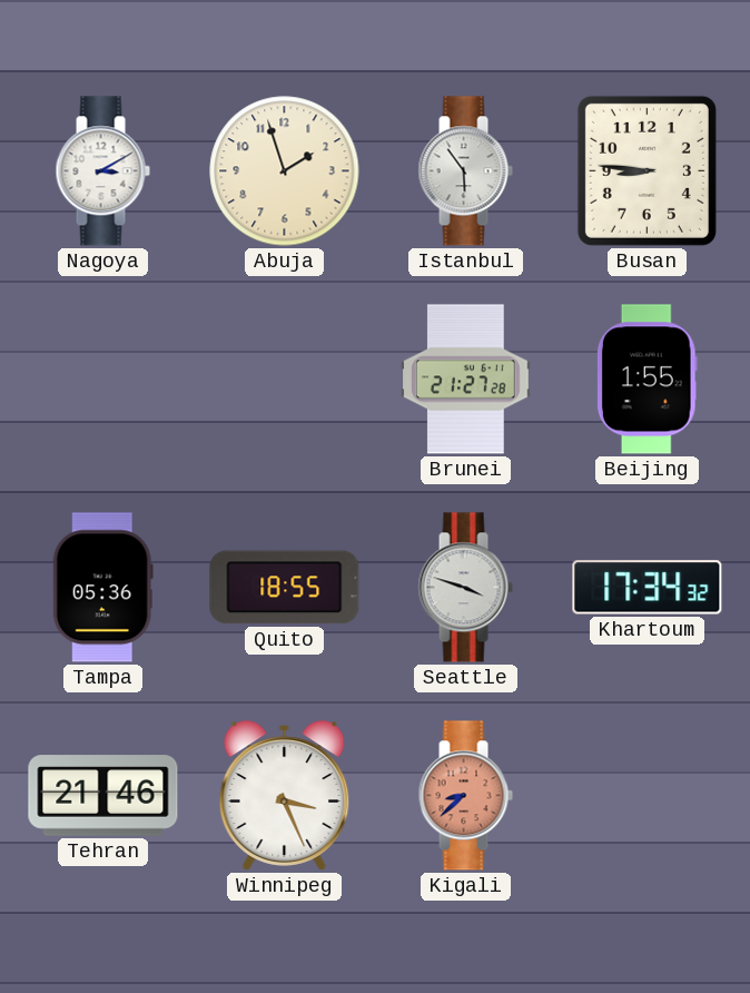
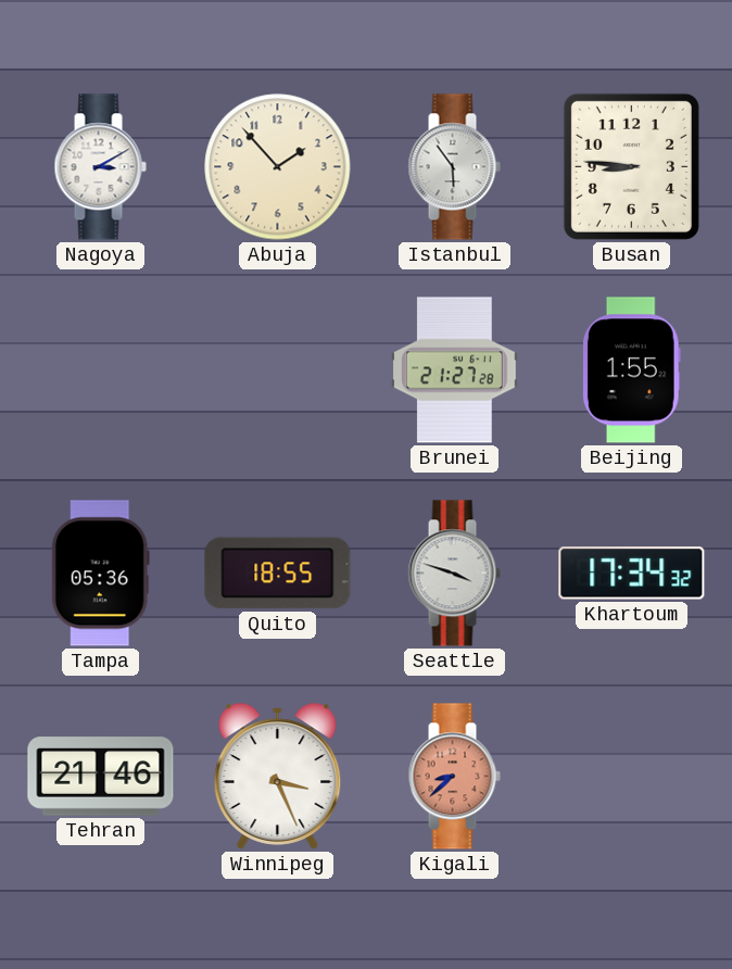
Abuja: 1:57 -> 1:53 (278, 167)
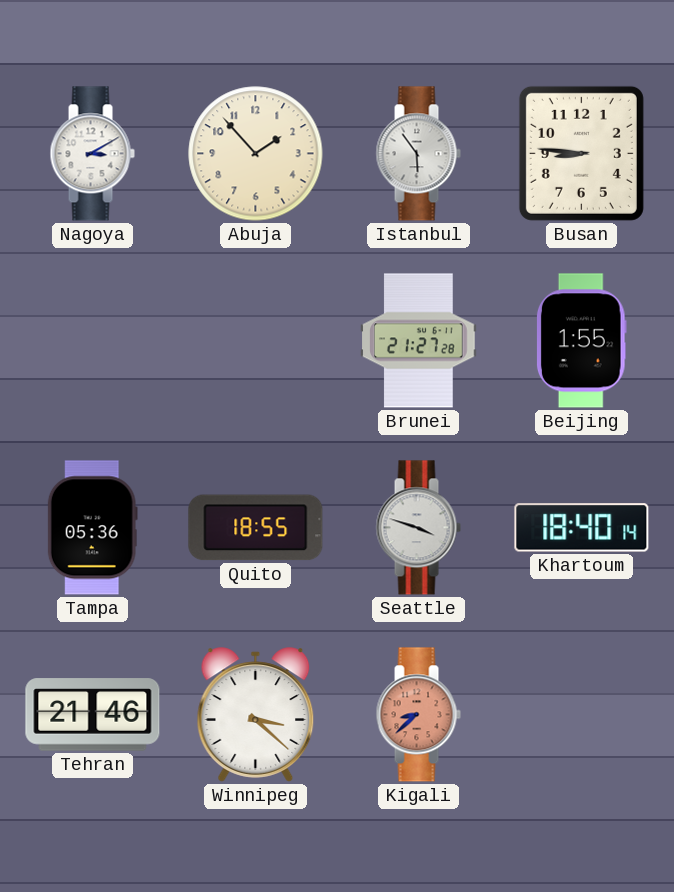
Khartoum: 17:34 -> 18:40 (582, 528)
Winnipeg: 3:26 -> 3:22 (256, 715)
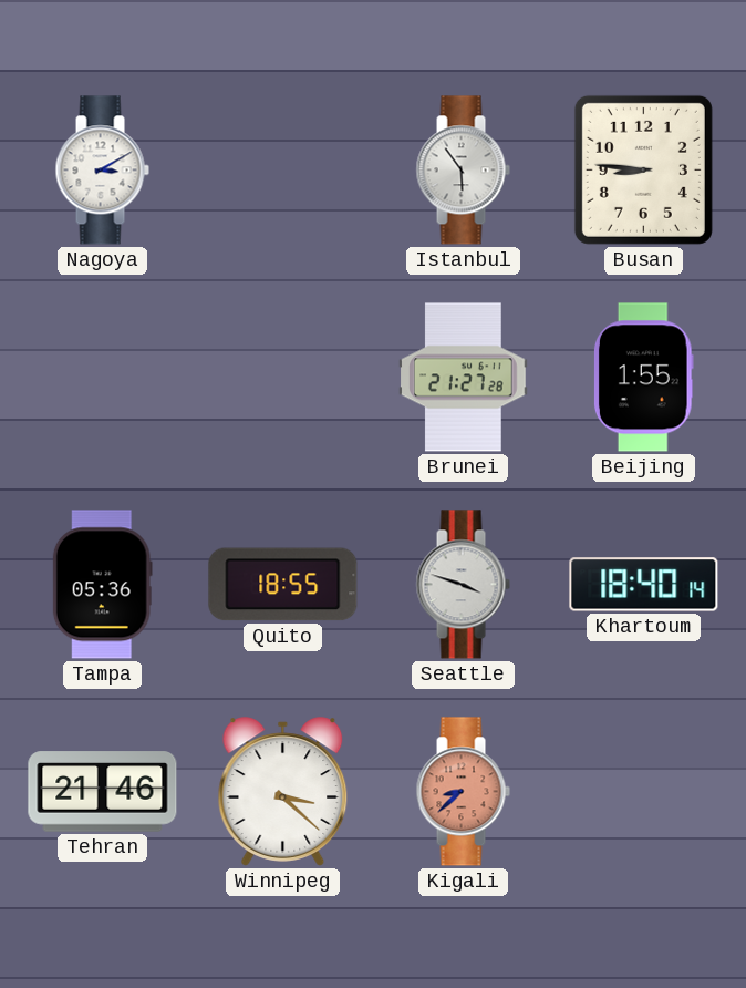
Abuja: 1:53 -> none (256, 154)
